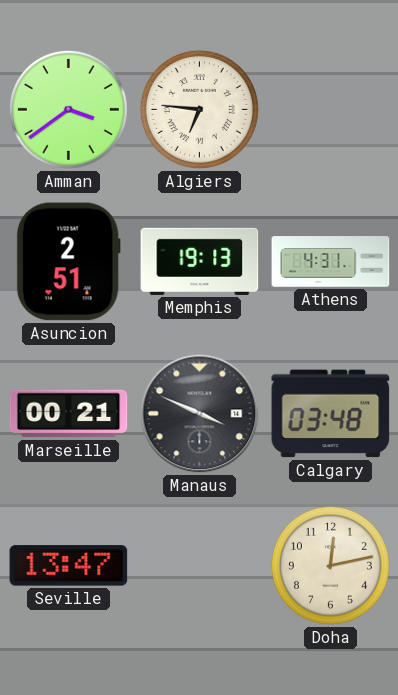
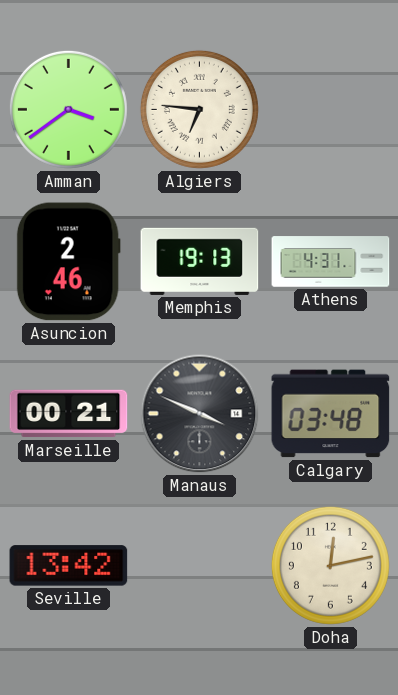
Asuncion: 2:51 -> 2:46 (68, 262)
Seville: 13:47 -> 13:42 (69, 566)
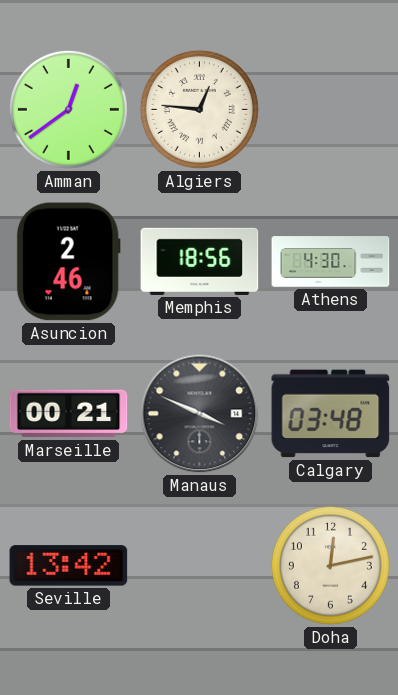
Amman: 3:39 -> 12:39 (68, 109)
Algiers: 6:46 -> 12:46 (199, 109)
Memphis: 19:13 -> 18:56 (200, 261)
Athens: 4:31 -> 4:30 (331, 262)
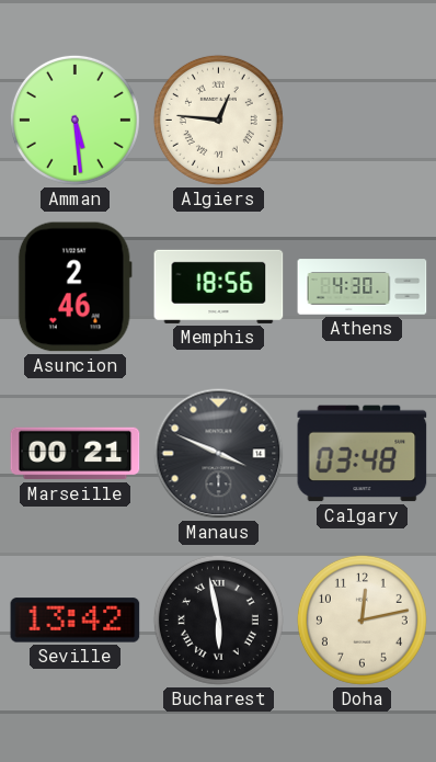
Amman: 12:39 -> 5:29 (74, 120)
Bucharest: none -> 5:58 (218, 619)
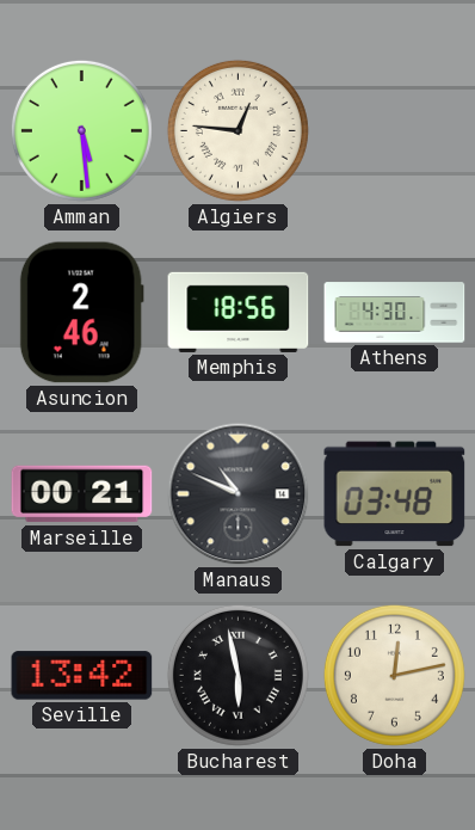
Manaus: 3:49 -> 10:49 (239, 494)
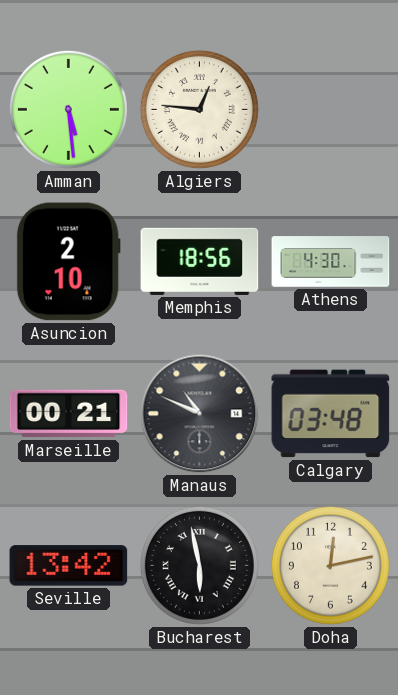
Asuncion: 2:46 -> 2:10 (68, 262)
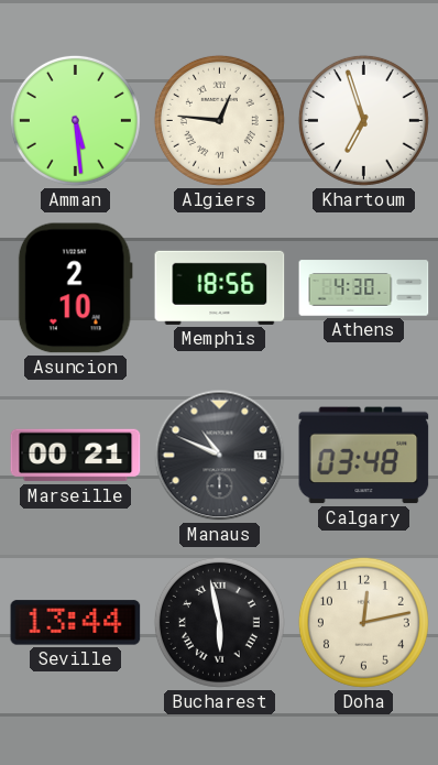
Khartoum: none -> 6:57 (363, 120)
Seville: 13:42 -> 13:44 (76, 623)
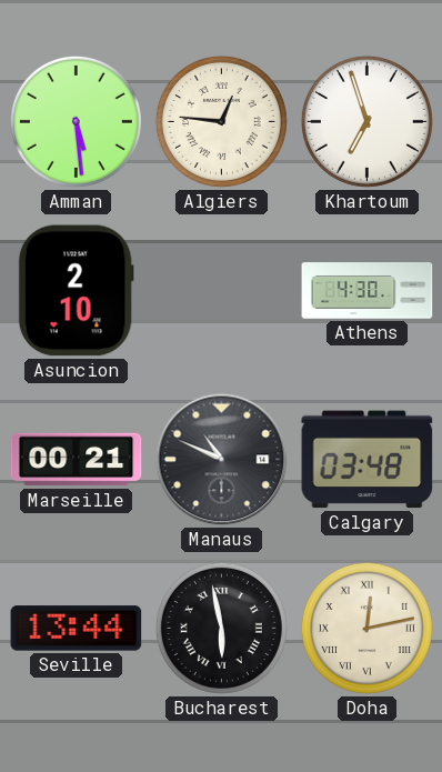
Memphis: 18:56 -> none (220, 287)
Doha numerals: Arabic -> Roman (366, 628)
